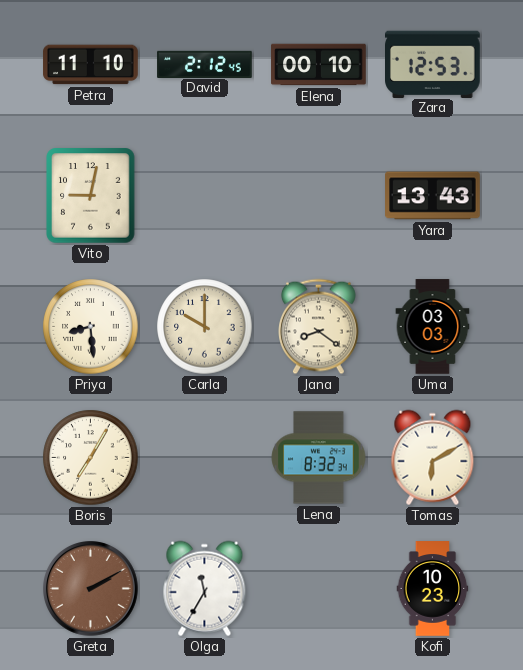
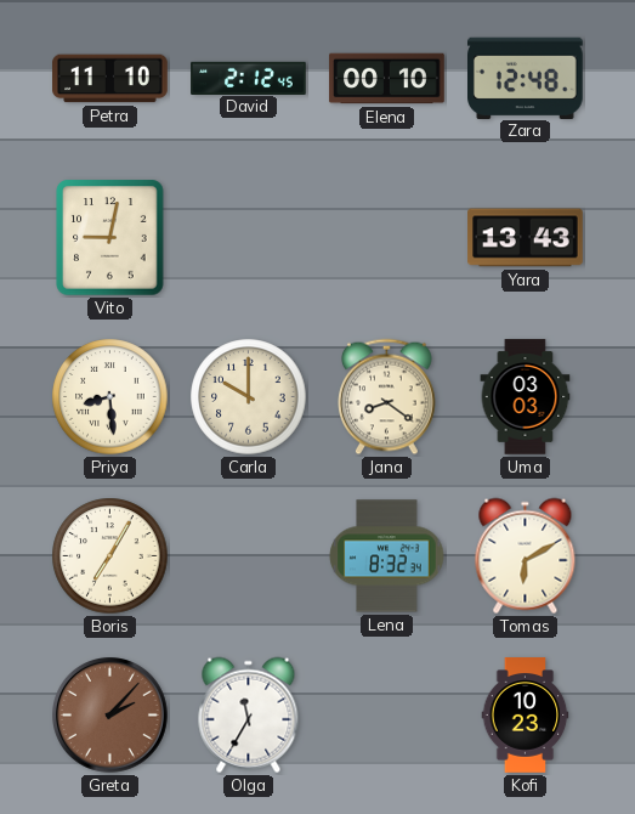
Zara: 12:53 -> 12:48 (526, 78)
Greta: 2:10 -> 2:07 (110, 716)
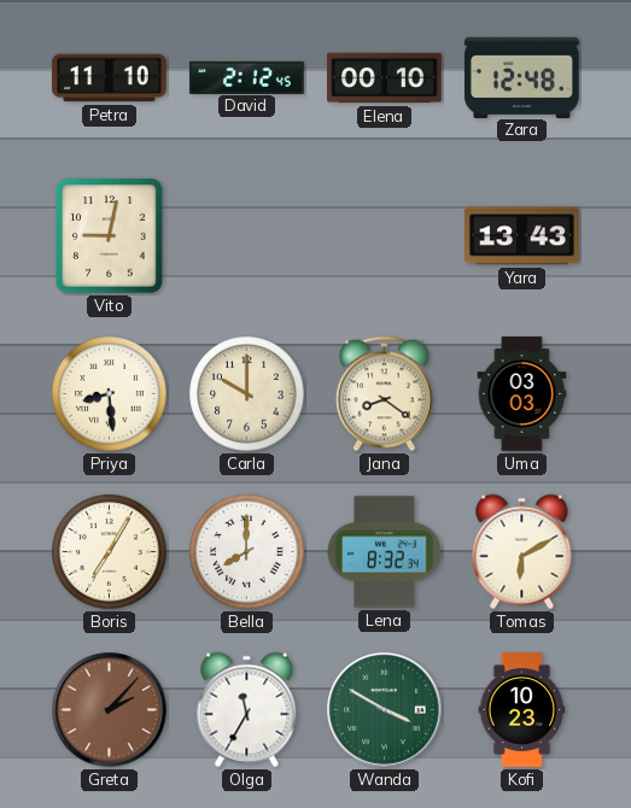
Bella: none -> 8:00 (247, 552)
Wanda: none -> 3:50 (385, 710)
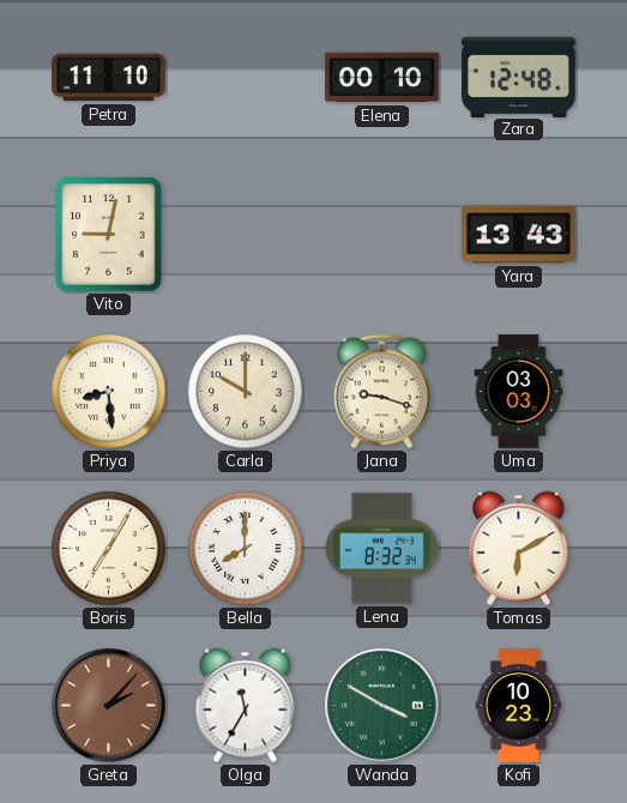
David: 2:12 -> none (247, 77)
Jana: 8:21 -> 9:18 (382, 392)
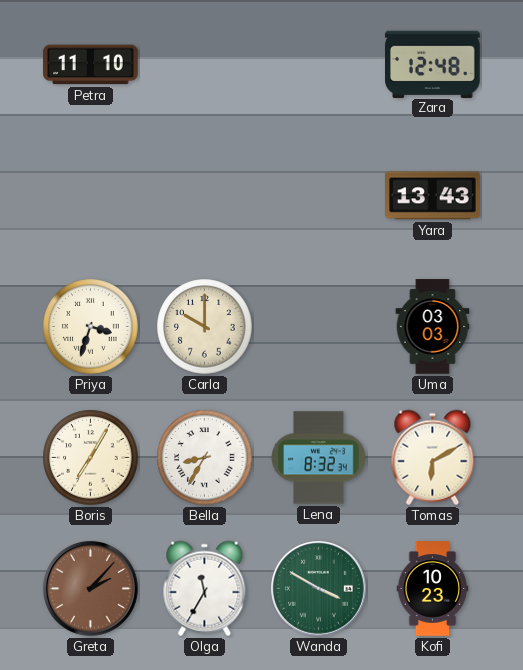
Elena: 00:10 -> none (382, 78)
Vito: 9:02 -> none (109, 235)
Priya: 8:29 -> 3:33 (91, 327)
Jana: 9:18 -> none (382, 392)
Bella: 8:00 -> 8:35 (205, 458)
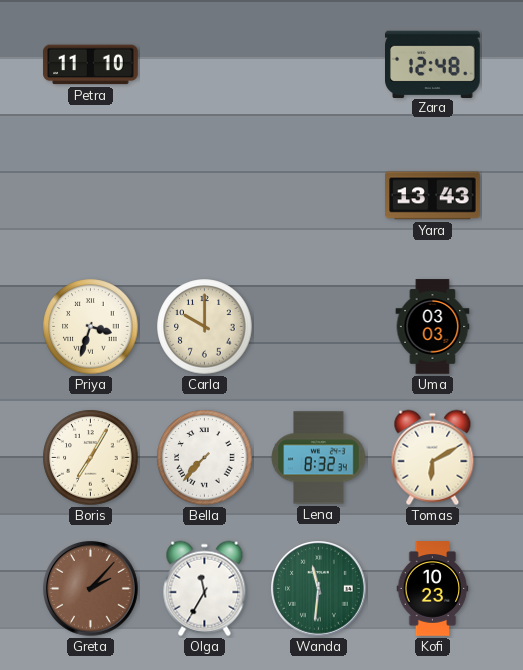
Bella: 8:35 -> 7:37 (205, 458)
Wanda: 3:50 -> 11:31 (319, 589)
